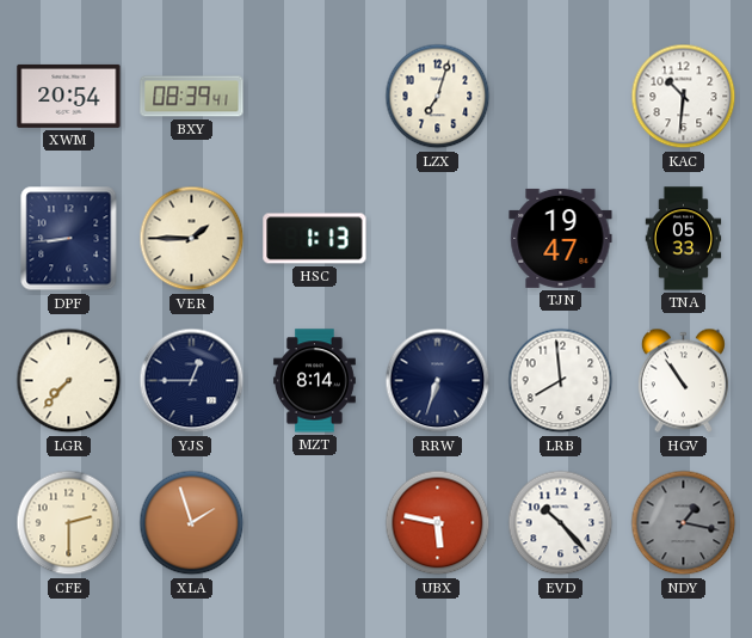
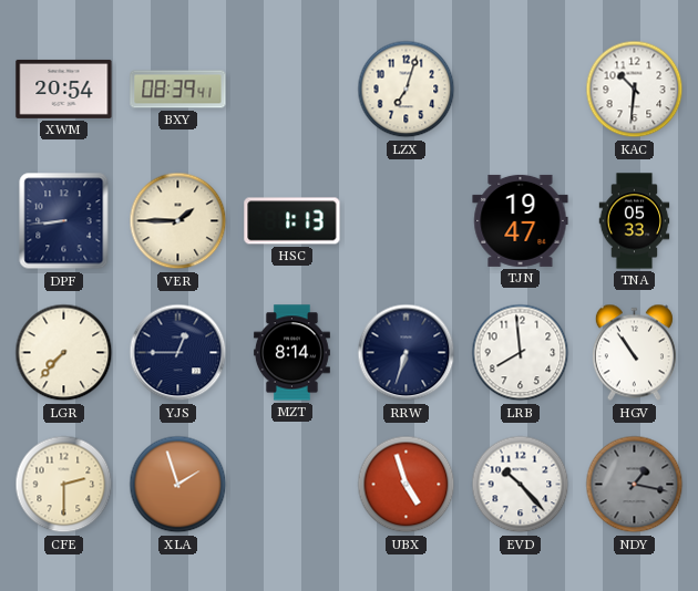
UBX: 5:47 -> 4:57 (407, 485)
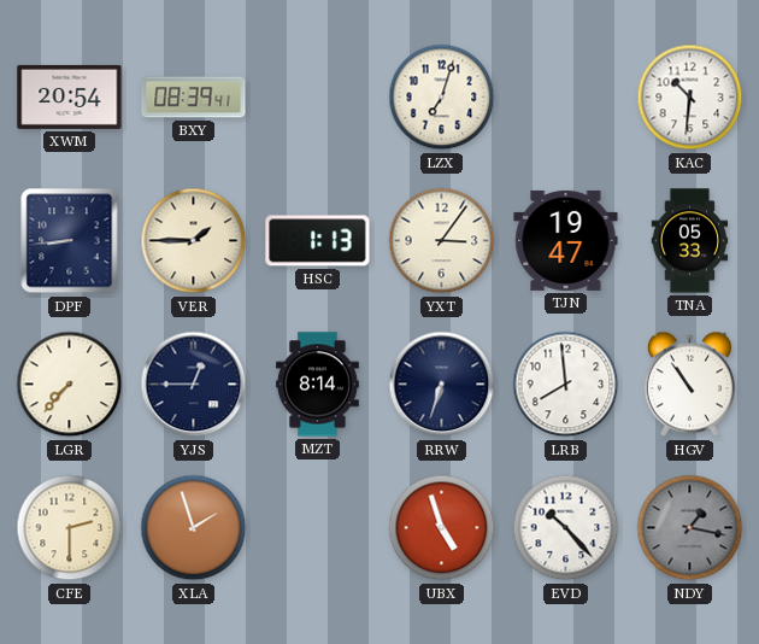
YXT: none -> 3:06 (442, 241)
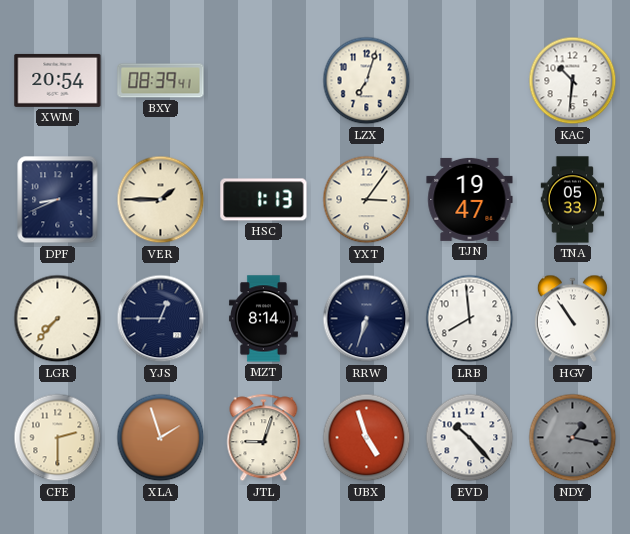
DPF: 8:44 -> 8:41 (58, 200)
JTL: none -> 9:03 (264, 438)
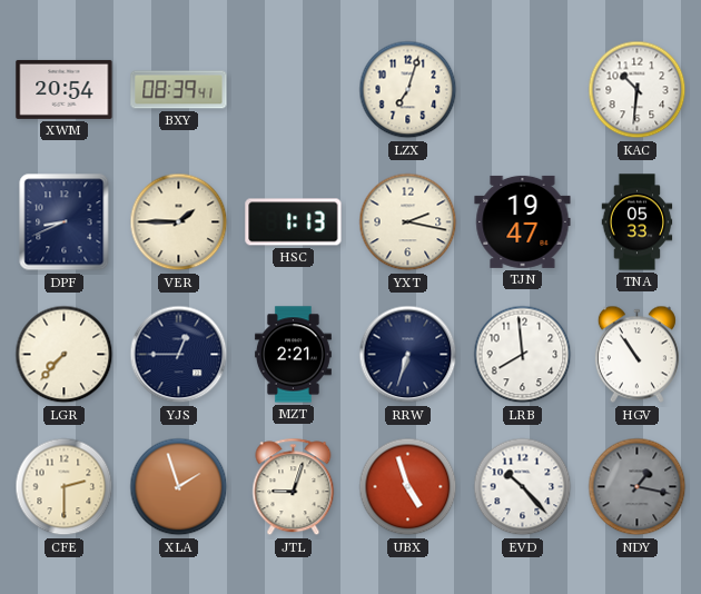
YXT: 3:06 -> 2:17 (408, 222)
MZT: 8:14 -> 2:21 (293, 355)
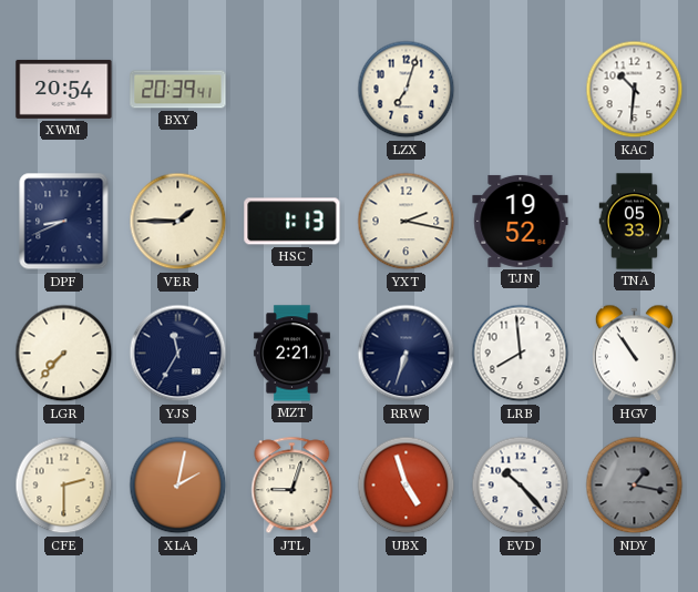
BXY: 08:39 -> 20:39 (178, 90)
TJN: 19:47 -> 19:52 (521, 221)
YJS: 12:45 -> 11:35 (178, 354)
XLA: 1:57 -> 2:02 (178, 486)
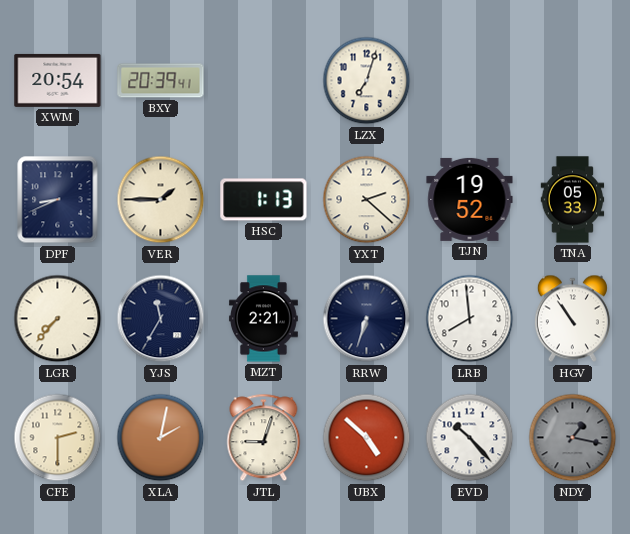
KAC: 10:31 -> none (635, 90)
YXT: 2:17 -> 2:22 (367, 200)
UBX: 4:57 -> 4:52 (367, 438)
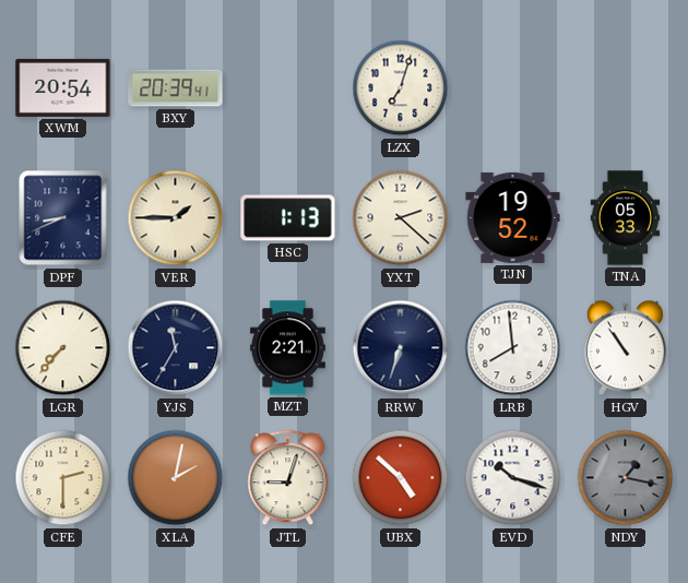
EVD: 10:23 -> 10:18 (513, 478)
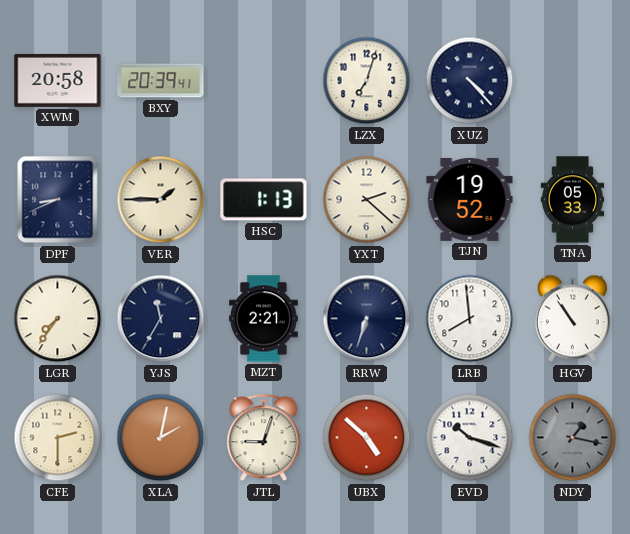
XWM: 20:54 -> 20:58 (58, 80)
XUZ: none -> 4:23 (470, 81)
LGR: 7:37 -> 7:36 (58, 319)
